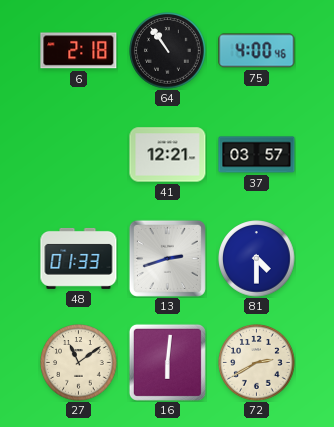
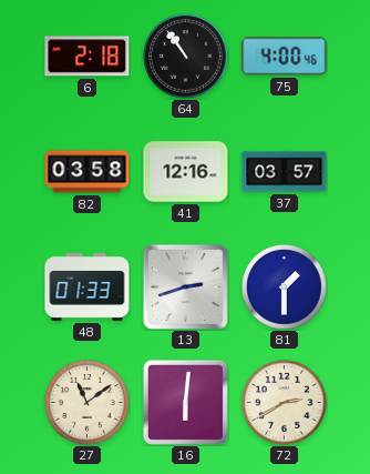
82: none -> 03:58 (88, 172)
41: 12:21 -> 12:16 (186, 172)
81: 4:30 -> 1:30 (285, 288)
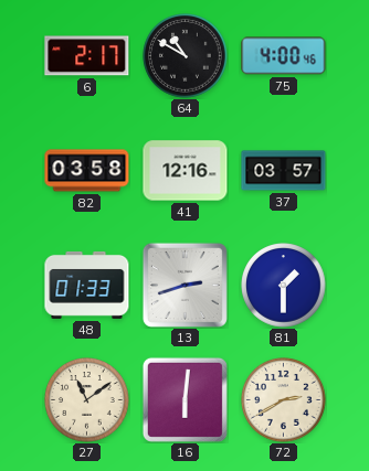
6: 2:18 -> 2:17 (87, 56)
64: 10:54 -> 10:50 (186, 56)
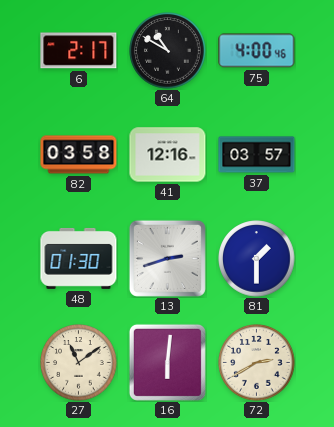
48: 01:33 -> 01:30 (79, 258)
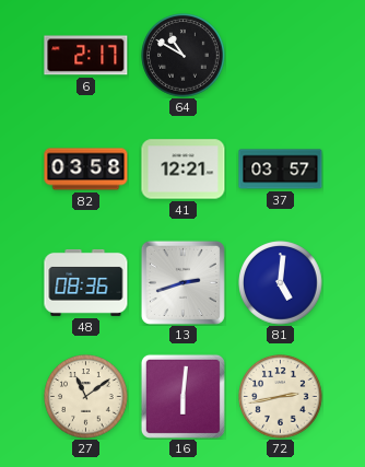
75: 4:00 -> none (257, 51)
41: 12:16 -> 12:21 (184, 170)
48: 01:30 -> 08:36 (86, 282)
81: 1:30 -> 5:01 (281, 283)
72: 2:40 -> 2:43 (281, 397)
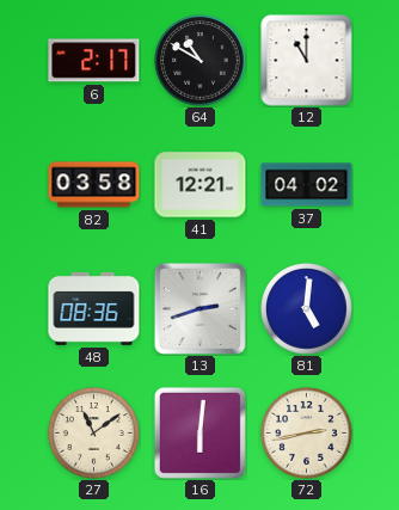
12: none -> 11:00 (307, 61)
37: 03:57 -> 04:02 (307, 185)
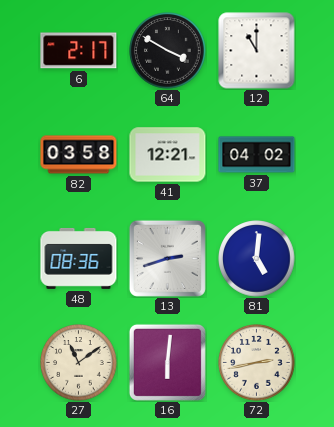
64: 10:50 -> 3:50 (168, 51)
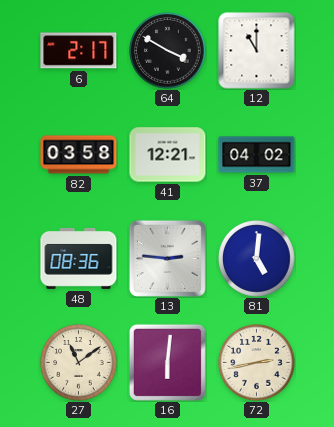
13: 2:42 -> 2:46 (167, 258)
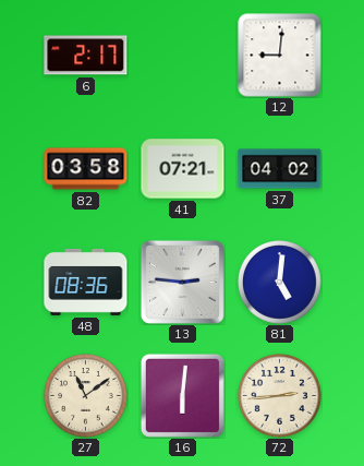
64: 3:50 -> none (168, 51)
12: 11:00 -> 9:01 (280, 56)
41: 12:21 -> 07:21 (183, 169)
72: 2:43 -> 2:44 (280, 396)
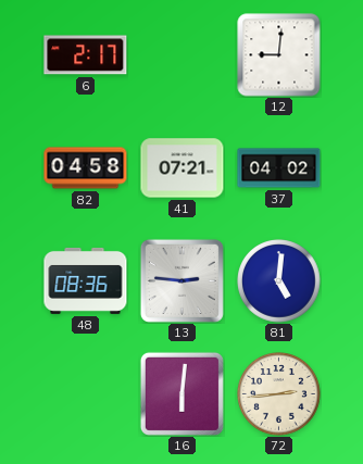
82: 03:58 -> 04:58 (86, 168)
27: 11:09 -> none (86, 396)
